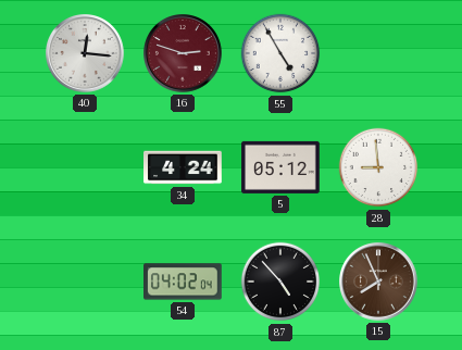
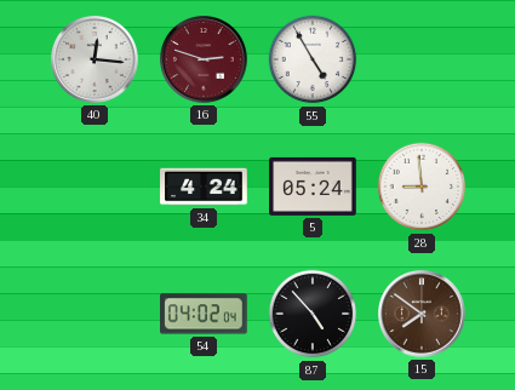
5: 05:12 -> 05:24 (313, 187)
15: 7:56 -> 7:51 (423, 315)
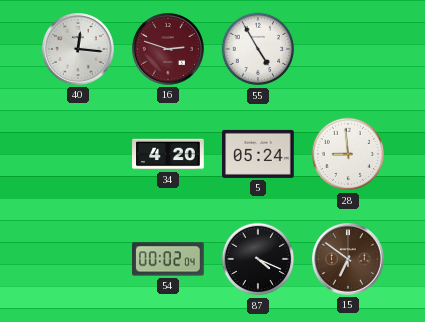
34: 4:24 -> 4:20 (168, 154)
54: 04:02 -> 00:02 (169, 259)
87: 4:53 -> 4:19 (258, 259)
15: 7:51 -> 6:51 (349, 260)
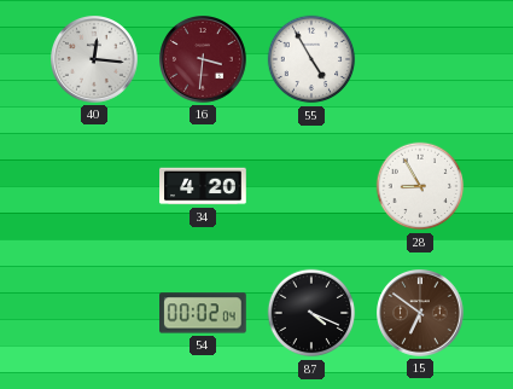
16: 2:48 -> 3:31 (204, 60)
5: 05:24 -> none (258, 154)
28: 8:59 -> 8:55 (420, 186)
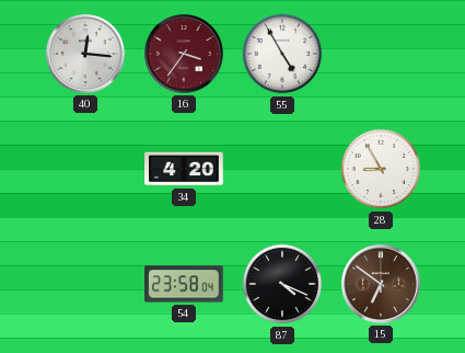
16: 3:31 -> 3:36 (185, 55)
54: 00:02 -> 23:58 (185, 284)
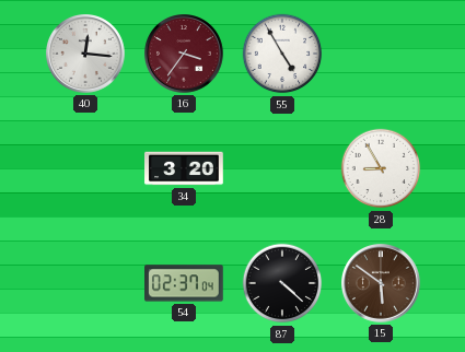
34: 4:20 -> 3:20 (184, 168)
54: 23:58 -> 02:37 (185, 283)
87: 4:19 -> 4:22 (282, 283)
15: 6:51 -> 5:51 (382, 284)
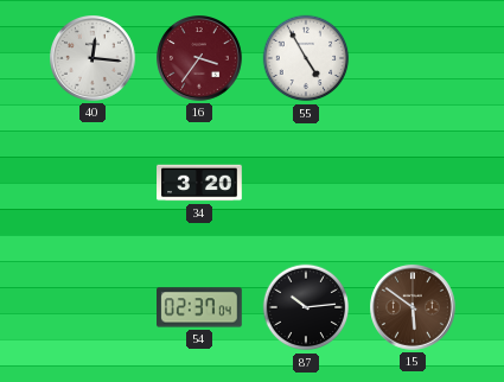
28: 8:55 -> none (381, 168)
87: 4:22 -> 10:14 (306, 307)
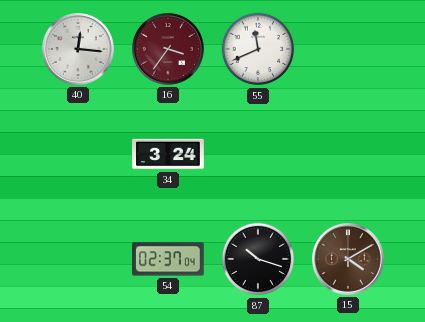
55: 4:55 -> 11:41 (258, 49)
34: 3:20 -> 3:24 (168, 154)
87: 10:14 -> 10:18 (258, 259)
15: 5:51 -> 4:10 (349, 260)
